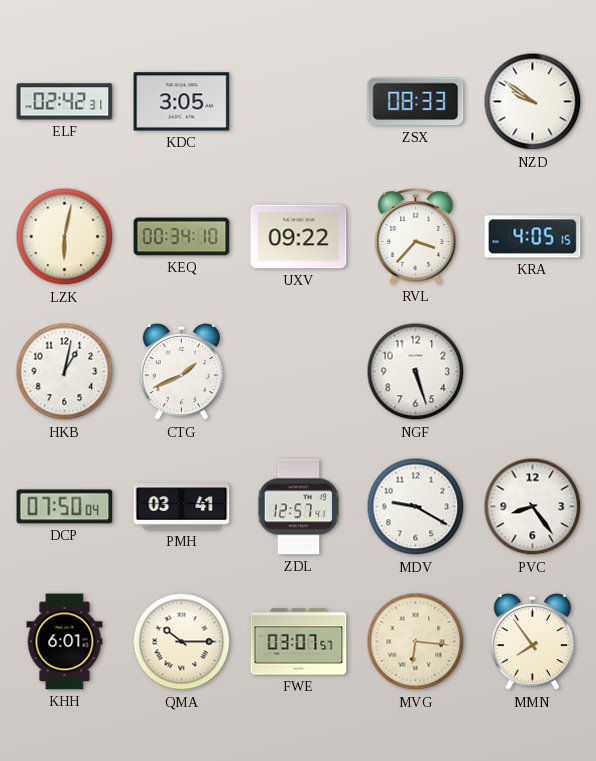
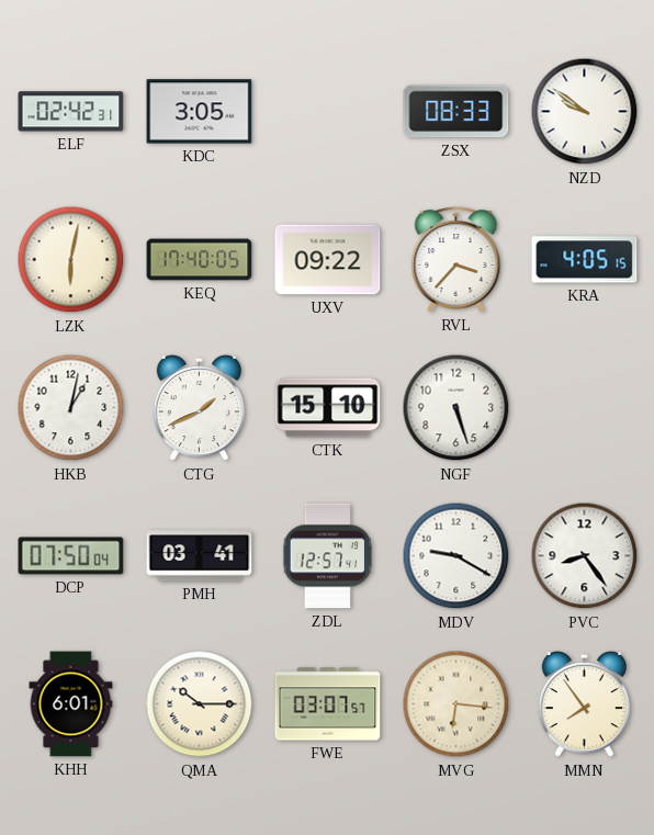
KEQ: 00:34 -> 17:40 (200, 260)
CTK: none -> 15:10 (328, 408)
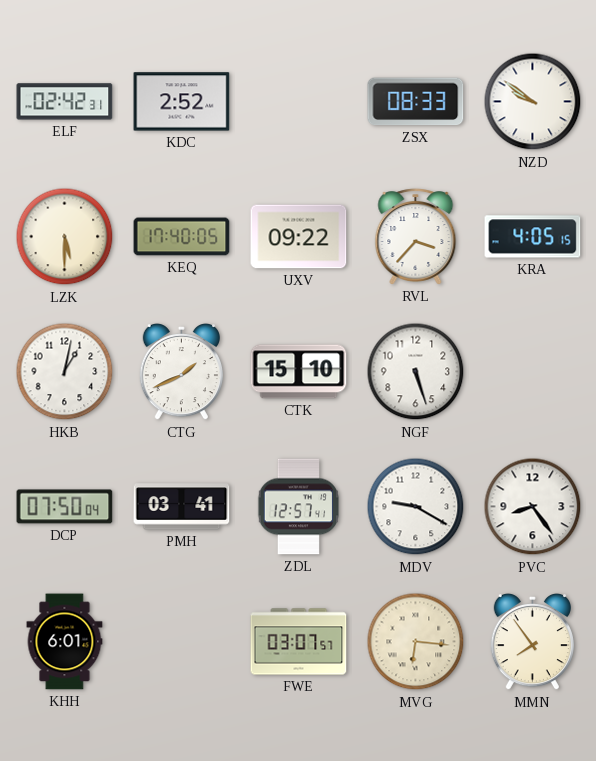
KDC: 3:05 -> 2:52 (182, 102)
LZK: 6:02 -> 5:30 (65, 237)
QMA: 10:15 -> none (200, 704)
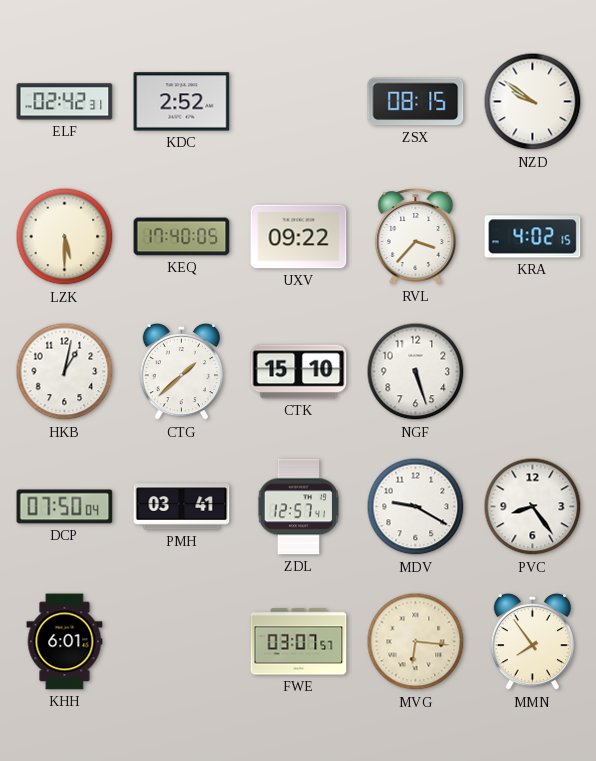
ZSX: 08:33 -> 08:15 (416, 102)
KRA: 4:05 -> 4:02 (533, 237)
CTG: 1:41 -> 1:38 (181, 373)
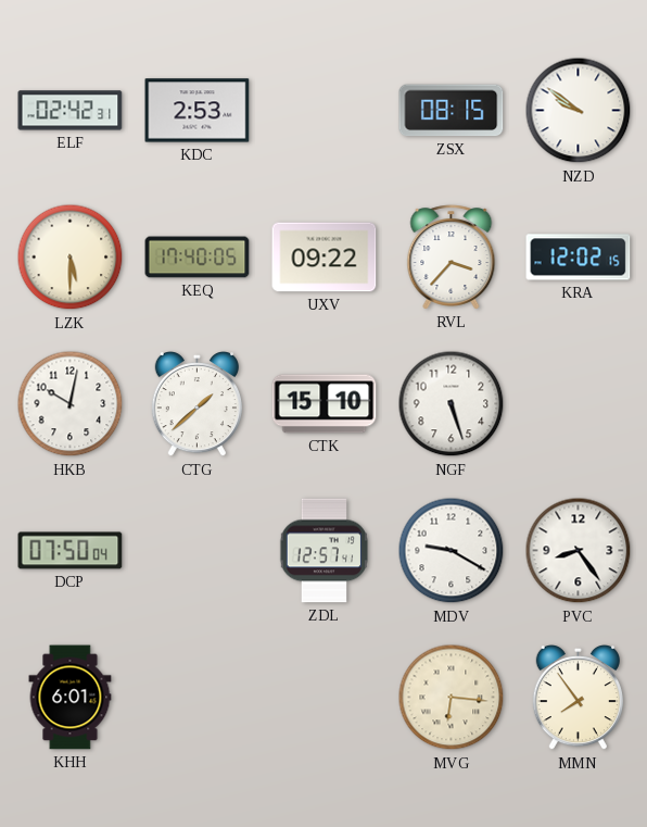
KDC: 2:52 -> 2:53 (198, 111)
KRA: 4:02 -> 12:02 (579, 258)
HKB: 1:02 -> 10:02 (71, 404)
PMH: 03:41 -> none (182, 507)
FWE: 03:07 -> none (299, 642)
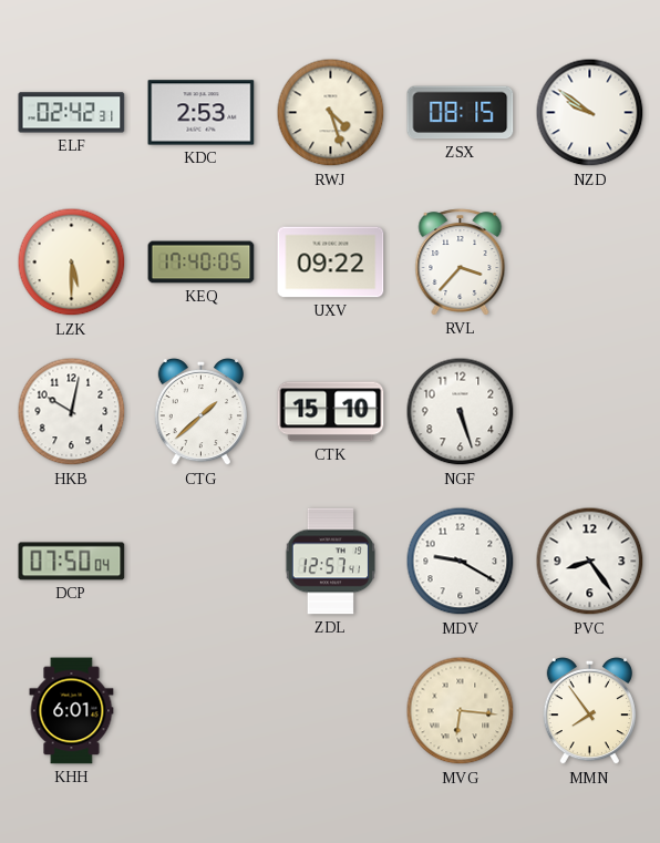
RWJ: none -> 4:27 (331, 113)
KRA: 12:02 -> none (579, 258)
